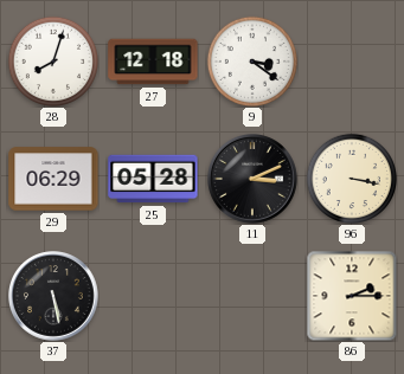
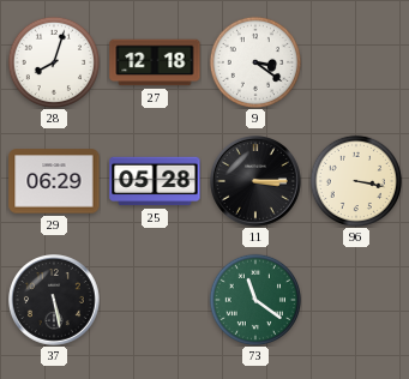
11: 3:11 -> 3:15 (257, 182)
73: none -> 11:21 (254, 299)
86: 2:15 -> none (352, 296)
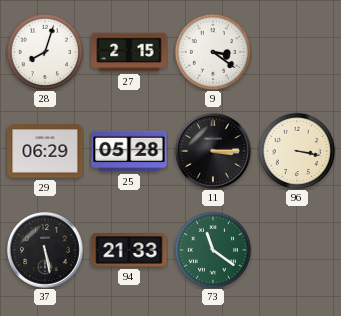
27: 12:18 -> 2:15 (129, 52)
94: none -> 21:33 (129, 250)
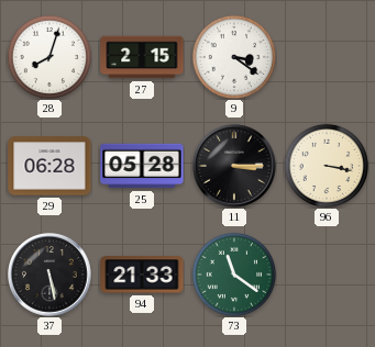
29: 06:29 -> 06:28 (49, 166)
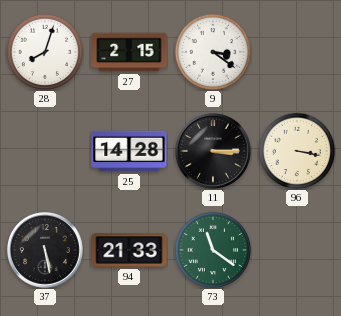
29: 06:28 -> none (49, 166)
25: 05:28 -> 14:28 (129, 151)
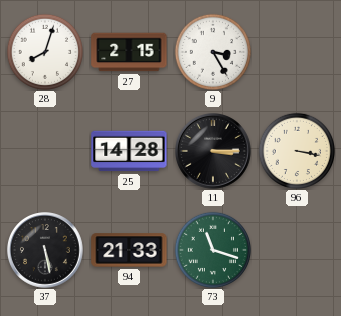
9: 3:21 -> 3:25 (212, 51)
73: 11:21 -> 11:18 (212, 249)
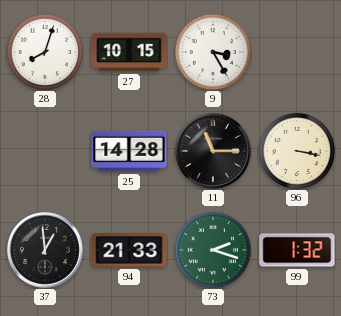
27: 2:15 -> 10:15 (129, 52)
11: 3:15 -> 11:15 (214, 152)
37: 5:28 -> 12:59 (46, 251)
73: 11:18 -> 2:18 (212, 249)
99: none -> 1:32 (297, 250)
